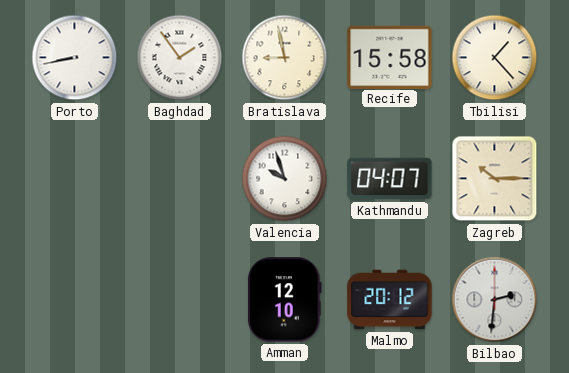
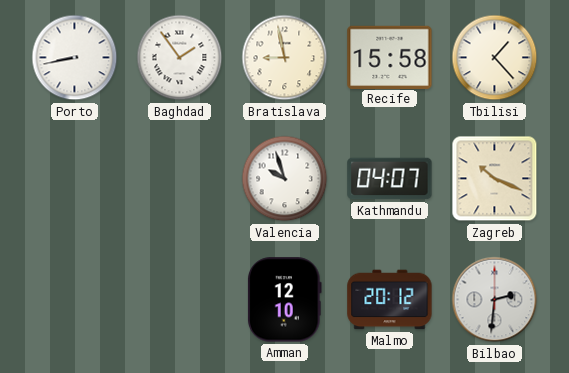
Zagreb: 10:15 -> 10:19 (495, 179)
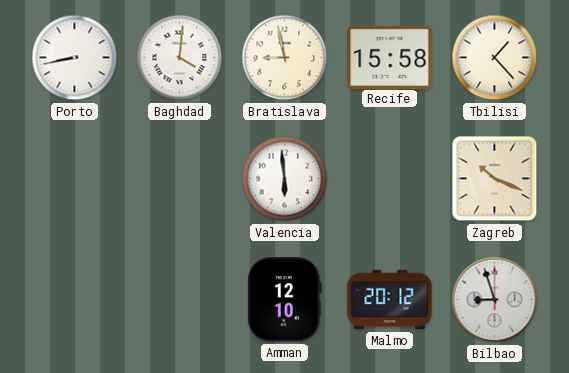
Baghdad: 1:54 -> 4:01 (180, 58)
Valencia: 9:57 -> 5:59 (285, 179)
Kathmandu: 04:07 -> none (390, 179)
Bilbao: 2:31 -> 8:57 (495, 300)
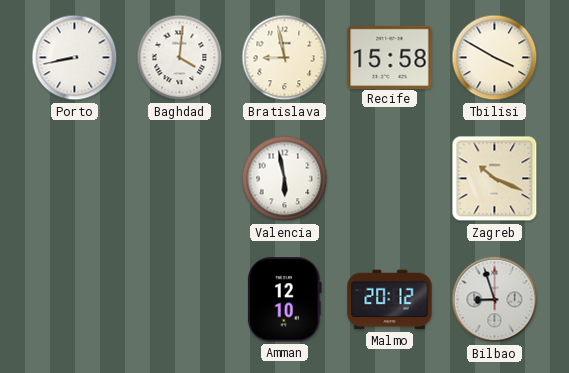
Tbilisi: 1:23 -> 3:50 (495, 58)
Valencia: 5:59 -> 5:58 (285, 179)
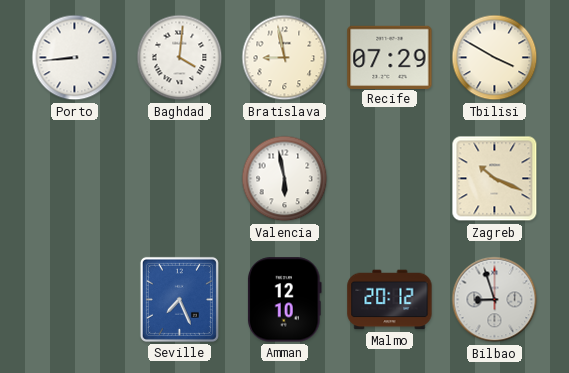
Porto: 8:43 -> 8:44 (75, 58)
Recife: 15:58 -> 07:29 (390, 57)
Seville: none -> 7:26 (179, 299)
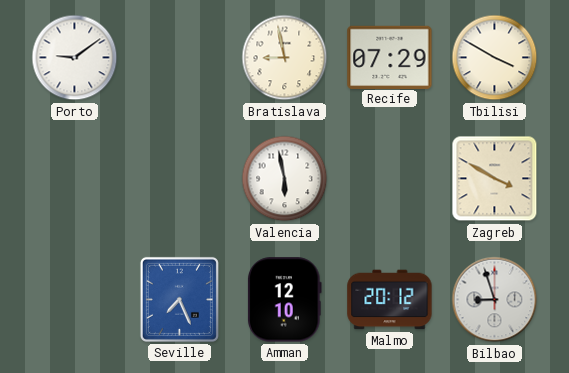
Porto: 8:44 -> 9:09 (75, 58)
Baghdad: 4:01 -> none (180, 58)
Zagreb: 10:19 -> 3:50 (495, 179)
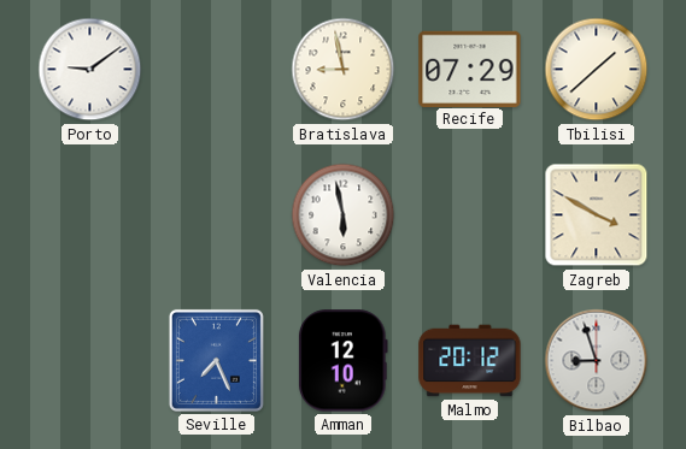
Tbilisi: 3:50 -> 1:38 (597, 70)
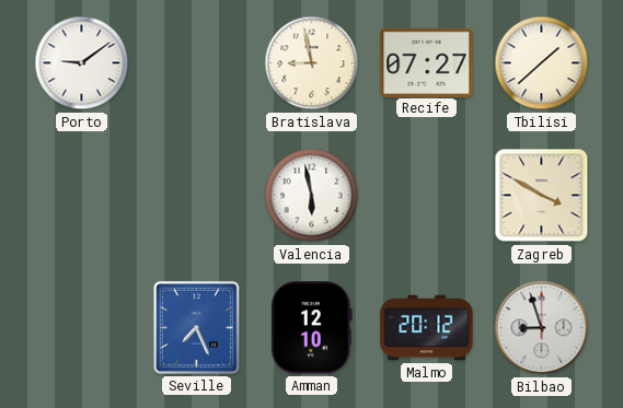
Recife: 07:29 -> 07:27 (427, 62)
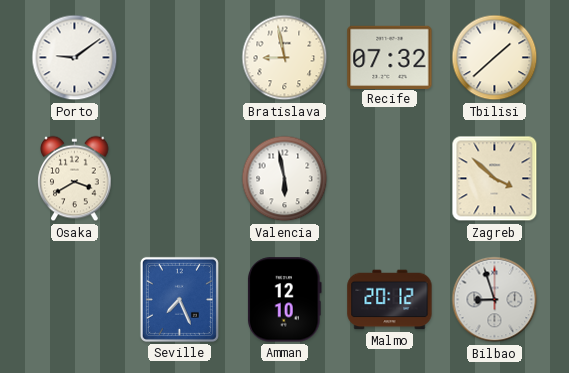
Recife: 07:27 -> 07:32 (390, 57)
Osaka: none -> 3:40 (75, 179)
Zagreb: 3:50 -> 3:52 (495, 179)
